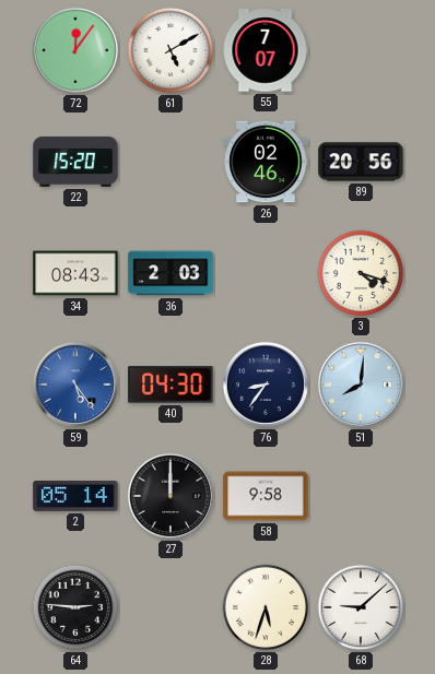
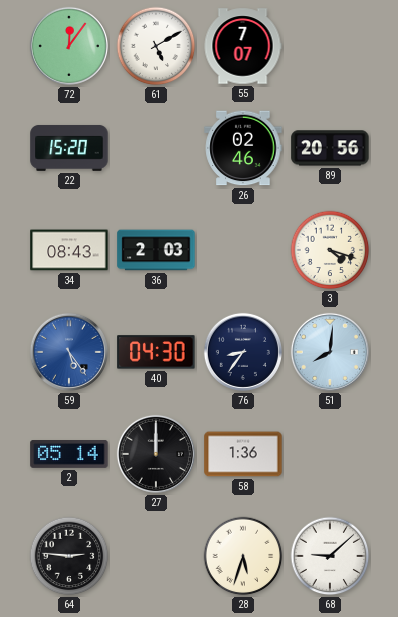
58: 9:58 -> 1:36 (243, 454)
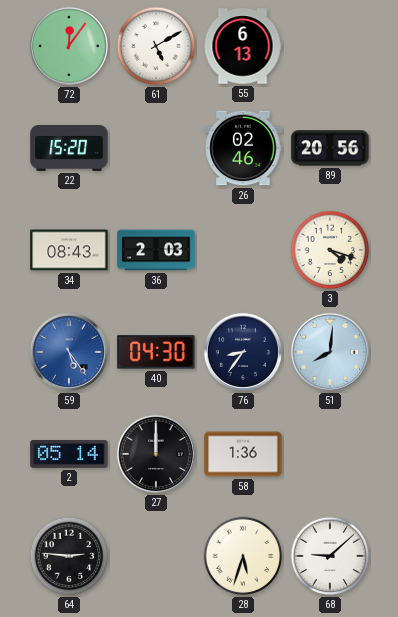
55: 7:07 -> 6:13 (243, 46)
